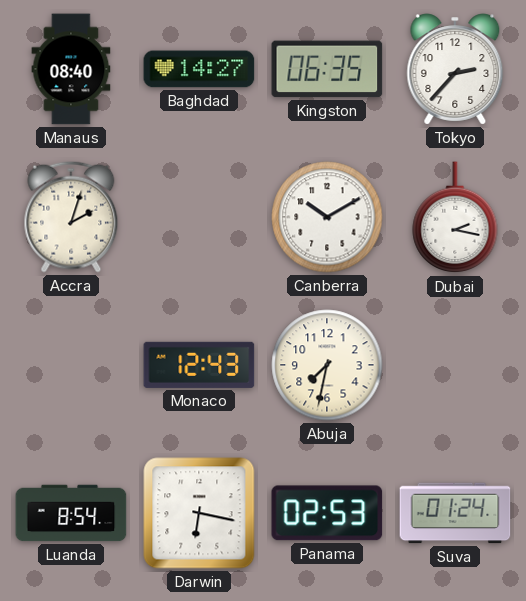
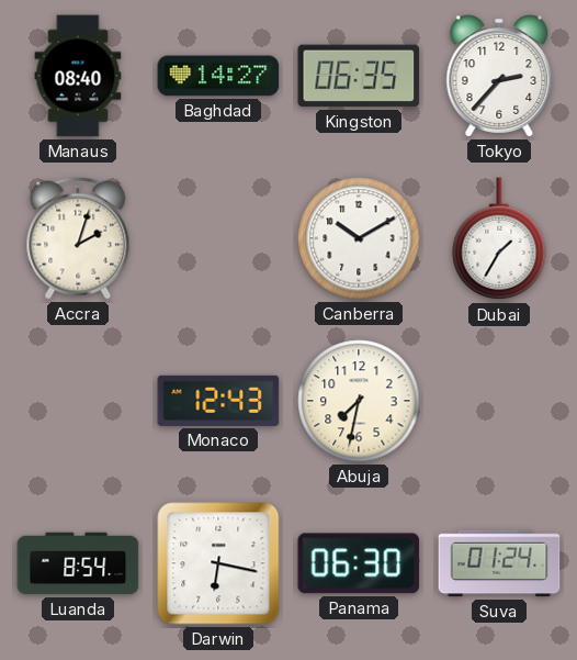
Dubai: 2:17 -> 1:35 (499, 239)
Panama: 02:53 -> 06:30 (359, 563)
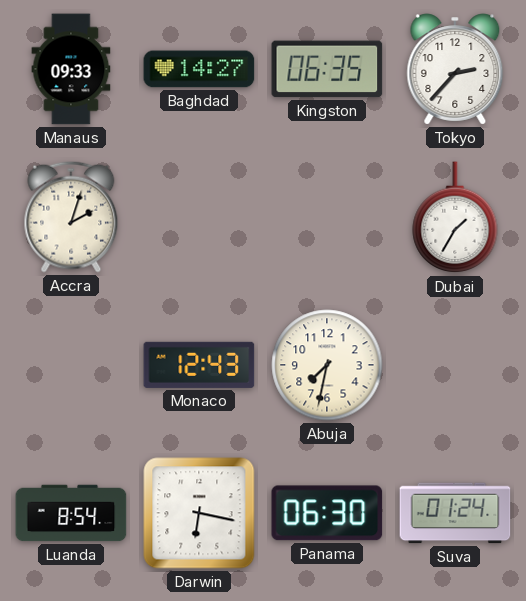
Manaus: 08:40 -> 09:33 (71, 69)
Canberra: 10:10 -> none (359, 238)
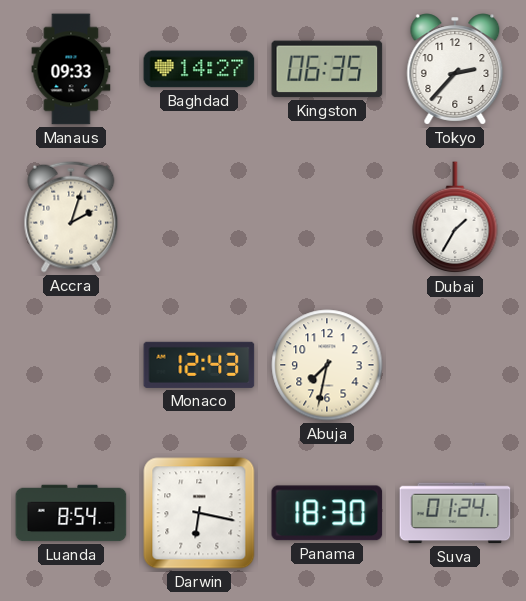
Panama: 06:30 -> 18:30 (327, 513)
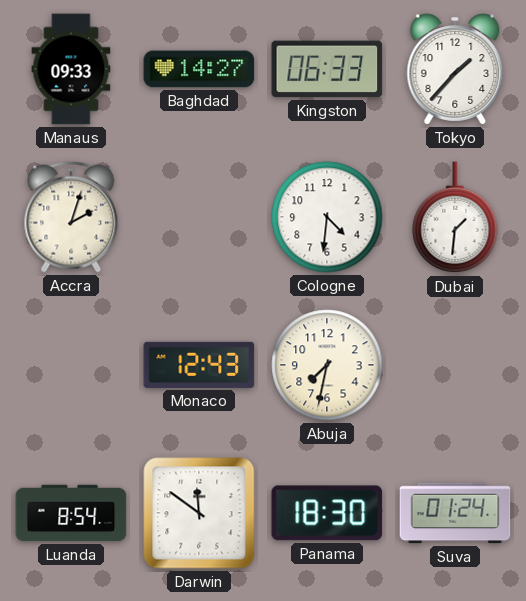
Kingston: 06:35 -> 06:33 (327, 69)
Tokyo: 2:37 -> 1:37 (455, 69)
Cologne: none -> 4:31 (327, 217)
Dubai: 1:35 -> 1:31 (455, 218)
Darwin: 6:17 -> 11:51 (199, 513)
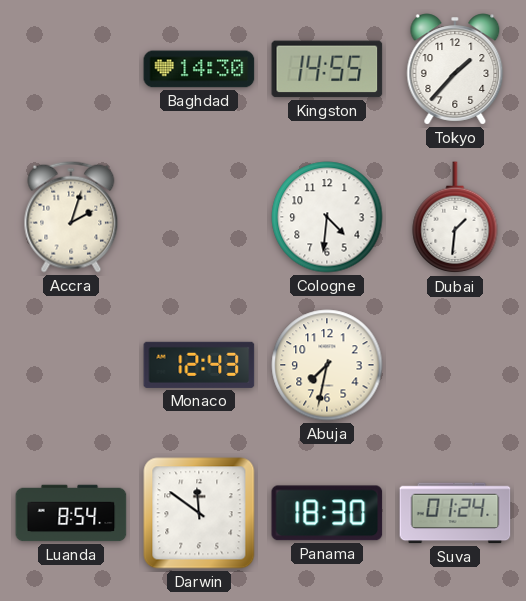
Manaus: 09:33 -> none (71, 69)
Baghdad: 14:27 -> 14:30 (199, 69)
Kingston: 06:33 -> 14:55 (327, 69)
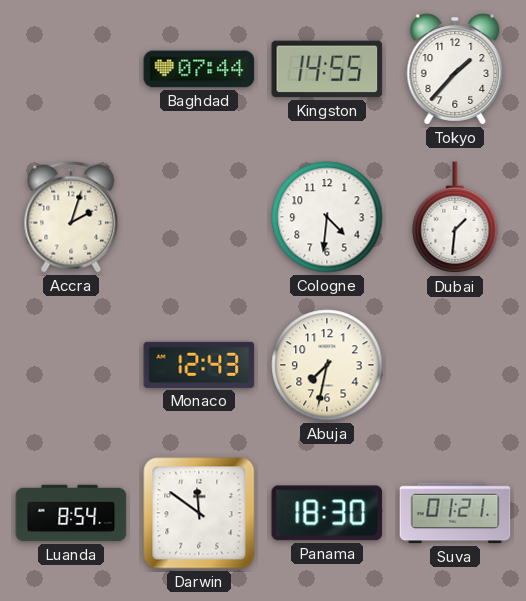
Baghdad: 14:30 -> 07:44 (199, 69)
Suva: 01:24 -> 01:21 (455, 513)
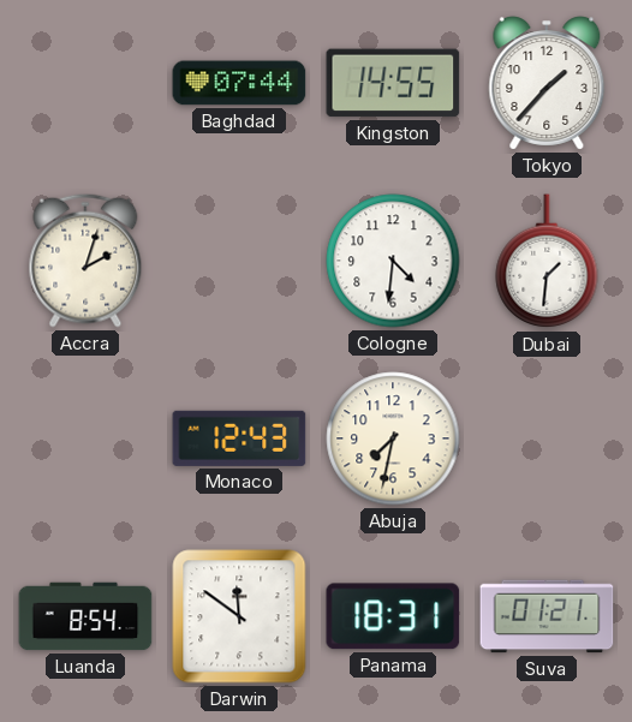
Panama: 18:30 -> 18:31 (393, 616)
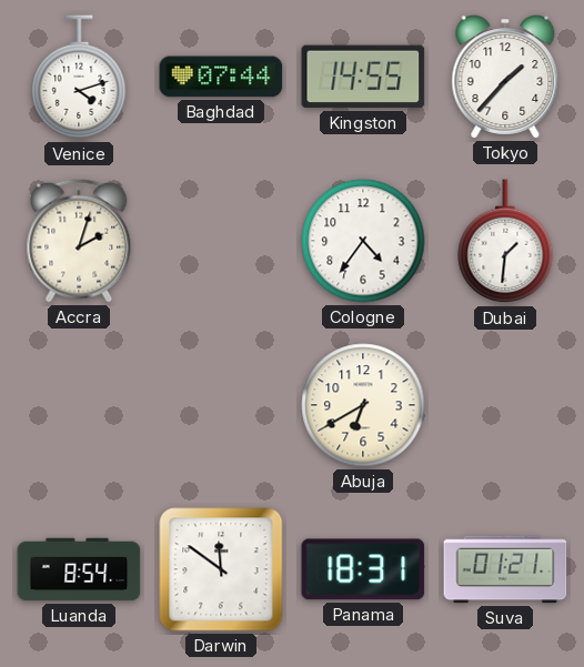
Venice: none -> 4:12 (79, 78)
Cologne: 4:31 -> 4:36 (363, 241)
Monaco: 12:43 -> none (239, 438)
Abuja: 7:32 -> 6:40 (363, 405)
